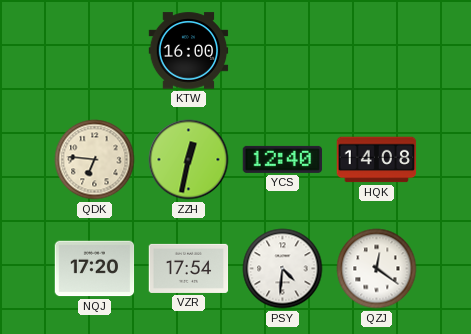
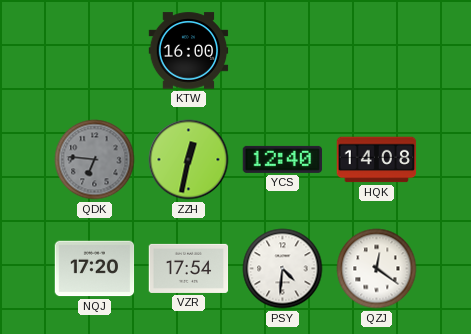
QDK dial: cream -> grey (95, 160)
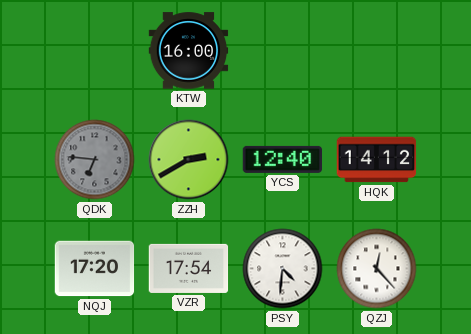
ZZH: 12:32 -> 2:40 (189, 160)
HQK: 14:08 -> 14:12 (377, 160)
QZJ: 12:21 -> 12:23 (377, 269)
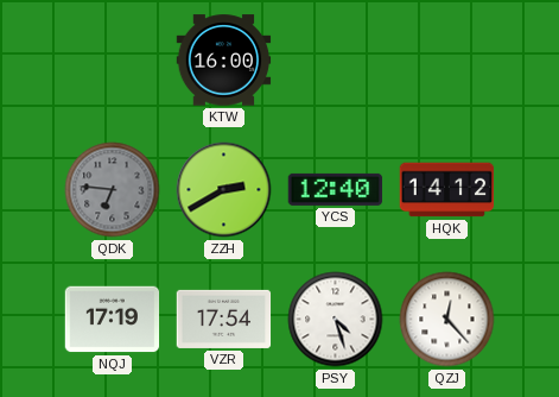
NQJ: 17:20 -> 17:19 (113, 320)
PSY: 4:31 -> 4:27 (336, 320)
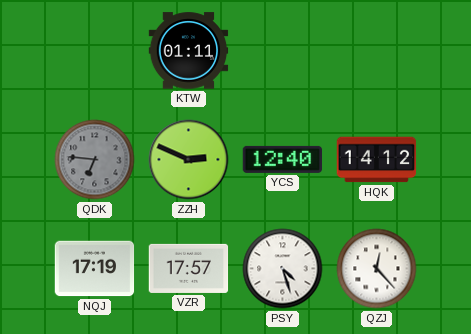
KTW: 16:00 -> 01:11 (189, 51)
ZZH: 2:40 -> 2:49 (189, 160)
VZR: 17:54 -> 17:57 (189, 268)
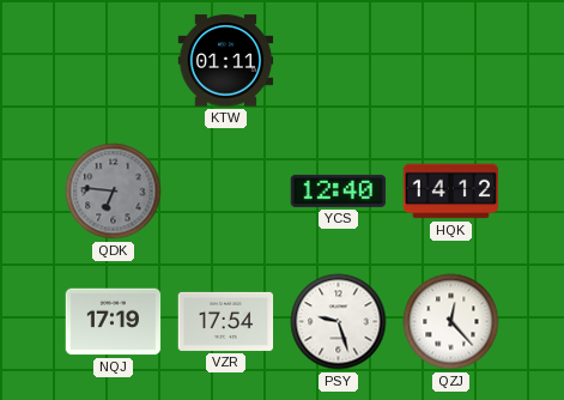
ZZH: 2:49 -> none (189, 160)
VZR: 17:57 -> 17:54 (226, 321)
PSY: 4:27 -> 9:27 (339, 322)
